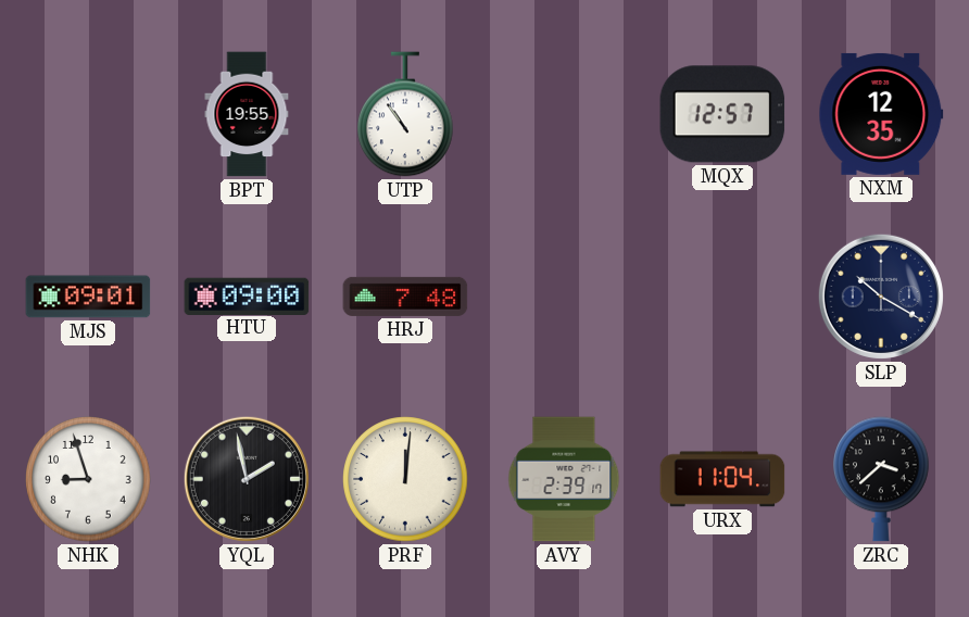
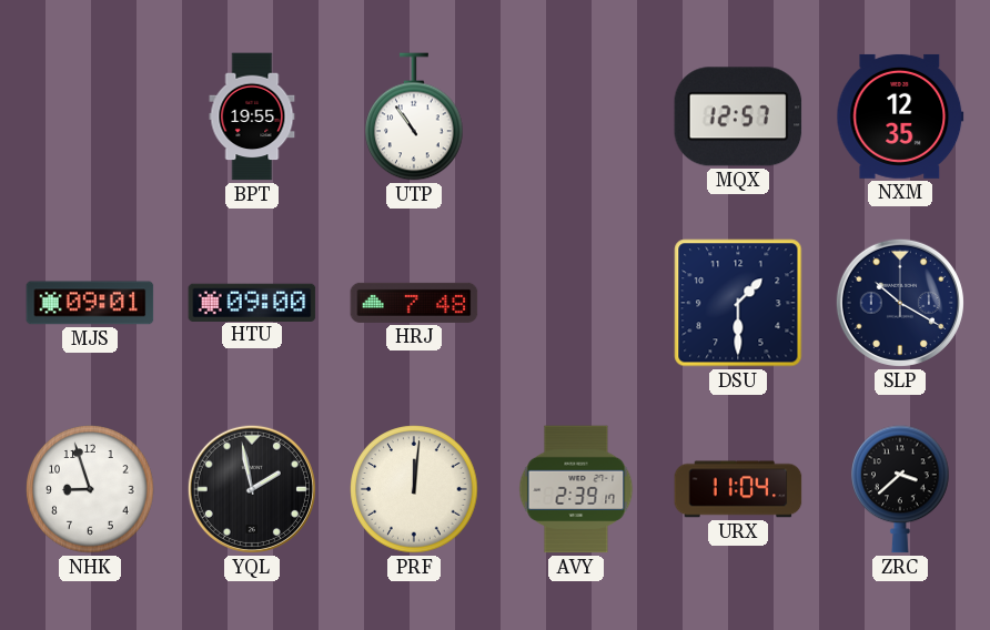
DSU: none -> 1:30 (738, 303)
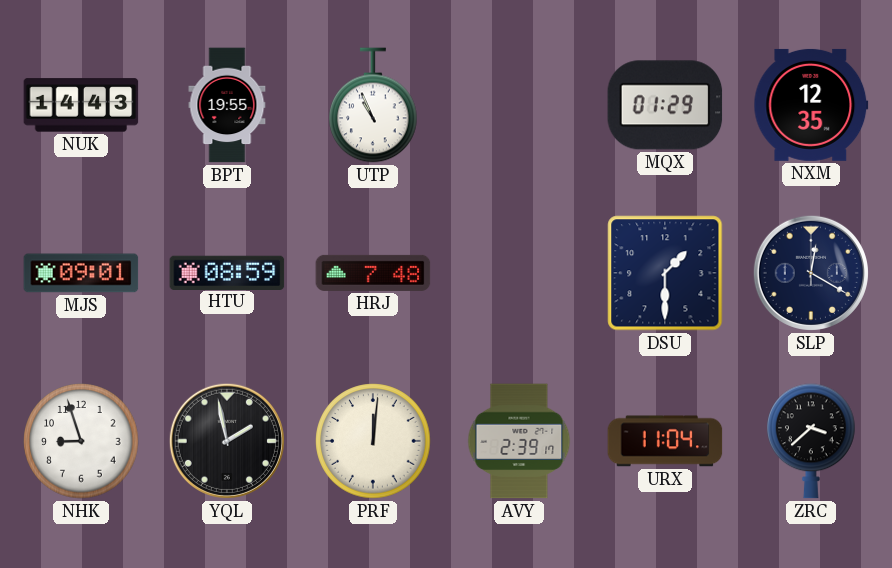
NUK: none -> 14:43 (81, 105)
UTP: 10:54 -> 10:56 (373, 105)
MQX: 12:57 -> 01:29 (665, 105)
HTU: 09:00 -> 08:59 (227, 272)
SLP: 10:20 -> 12:20 (811, 273)
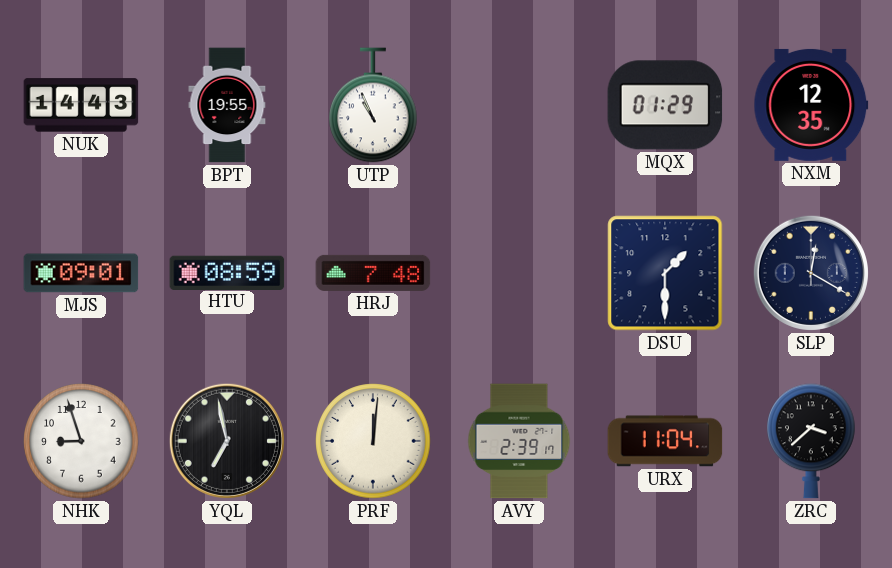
YQL: 1:58 -> 6:58 (227, 441)
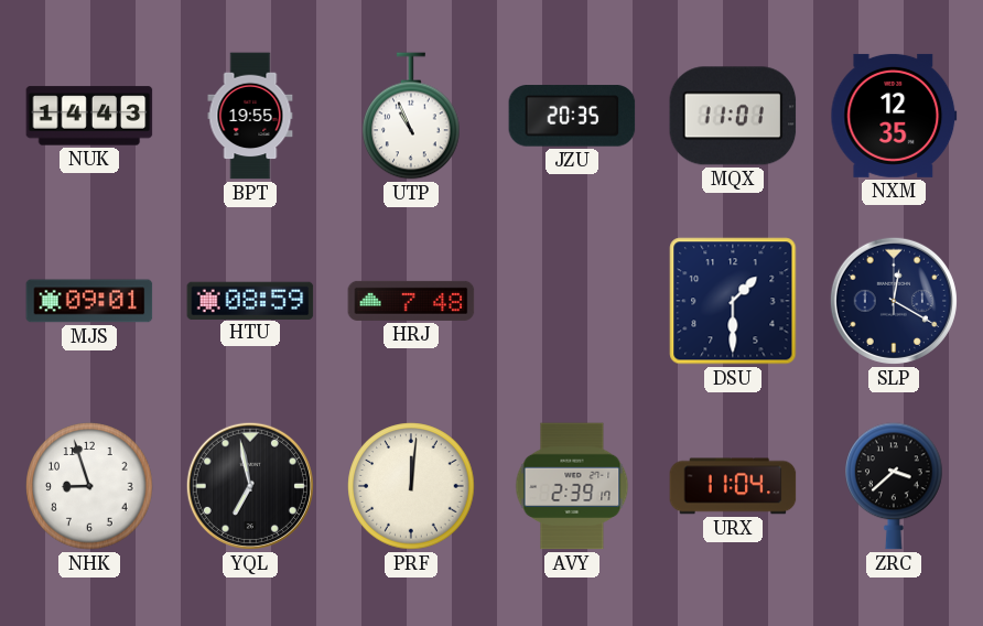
JZU: none -> 20:35 (572, 116)
MQX: 01:29 -> 11:01 (733, 116)
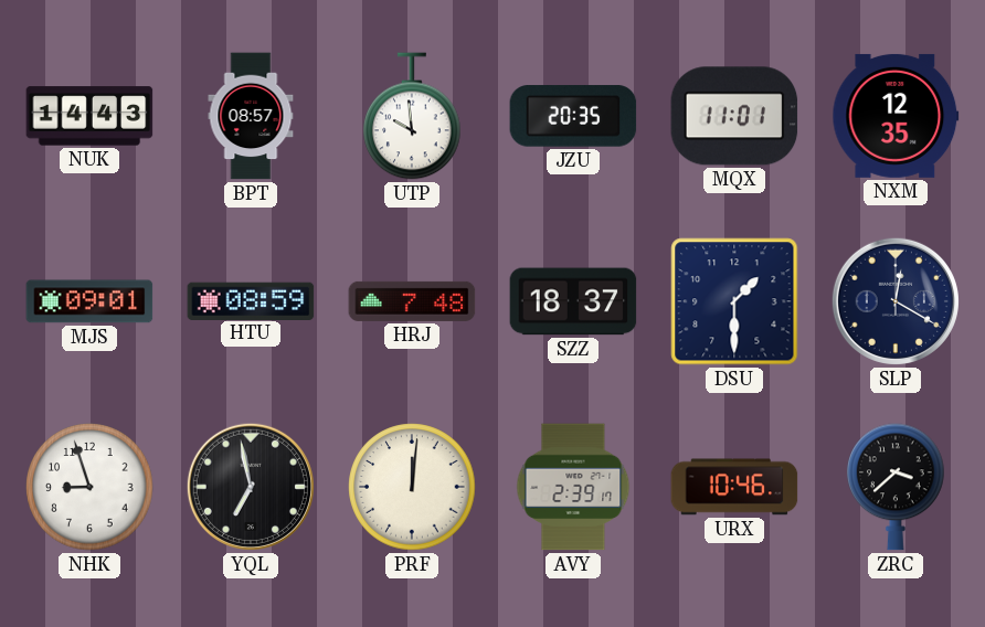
BPT: 19:55 -> 08:57 (251, 116)
UTP: 10:56 -> 9:59 (412, 116)
SZZ: none -> 18:37 (573, 301)
URX: 11:04 -> 10:46 (734, 487)
